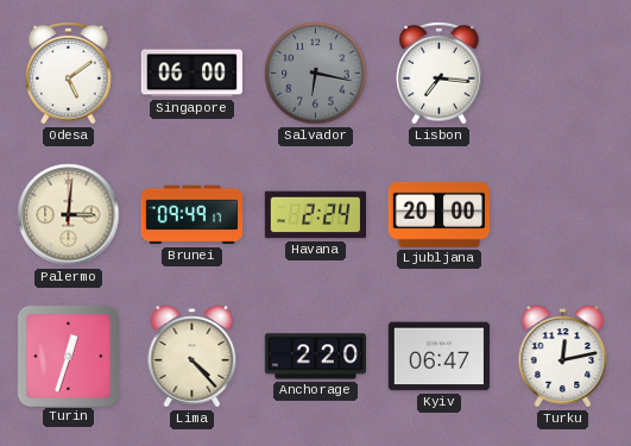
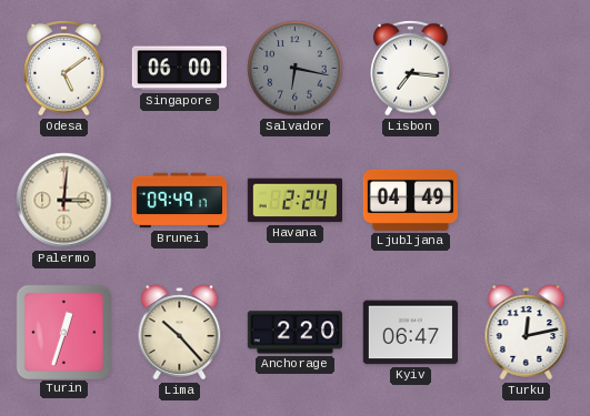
Ljubljana: 20:00 -> 04:49 (410, 200)
Lima: 4:23 -> 10:23 (180, 333)
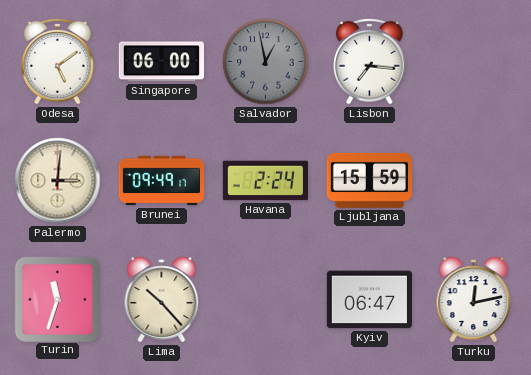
Salvador: 6:17 -> 12:58 (266, 62)
Ljubljana: 04:49 -> 15:59 (369, 180)
Turin: 12:33 -> 11:33 (57, 299)
Anchorage: 2:20 -> none (294, 333)
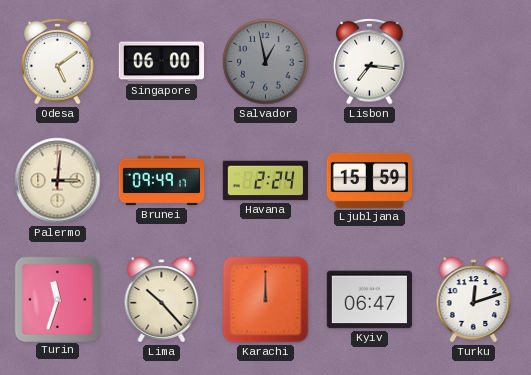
Karachi: none -> 12:00 (266, 300)
Turku: 12:13 -> 12:12 (474, 300)
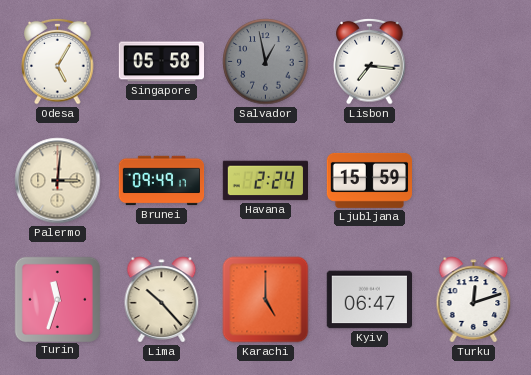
Odesa: 5:09 -> 5:05 (58, 61)
Singapore: 06:00 -> 05:58 (161, 62)
Karachi: 12:00 -> 5:00 (266, 300)
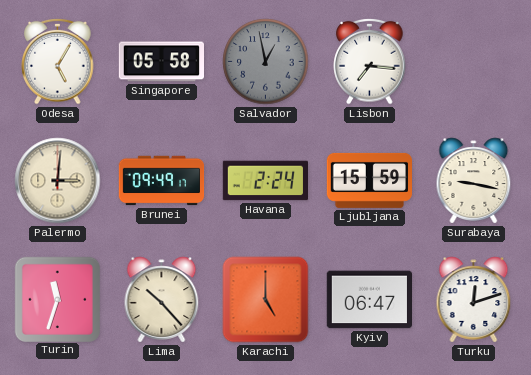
Surabaya: none -> 9:17 (474, 181)
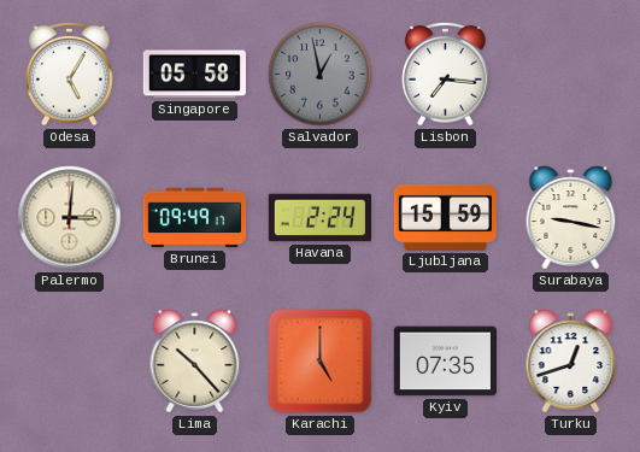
Turin: 11:33 -> none (57, 299)
Kyiv: 06:47 -> 07:35 (445, 362)
Turku: 12:12 -> 12:42 (571, 362)
